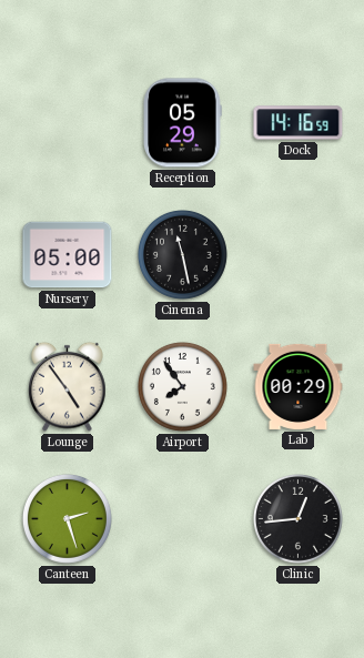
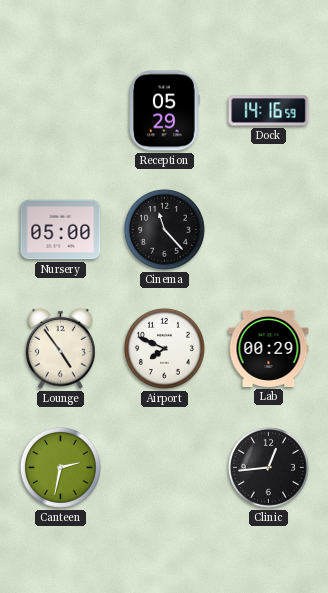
Cinema: 11:28 -> 11:23 (164, 229)
Airport: 7:54 -> 7:49 (164, 348)
Canteen: 2:27 -> 2:32 (60, 467)
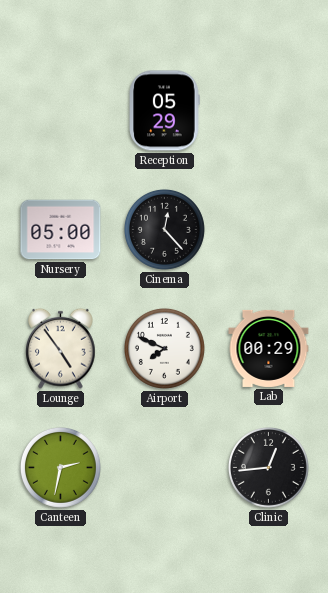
Dock: 14:16 -> none (269, 111)
Cinema: 11:23 -> 12:23 (164, 229)
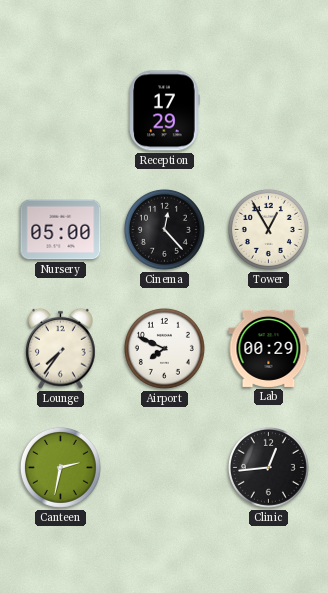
Reception: 05:29 -> 17:29 (164, 111)
Tower: none -> 12:55 (268, 229)
Lounge: 4:54 -> 7:36 (61, 348)
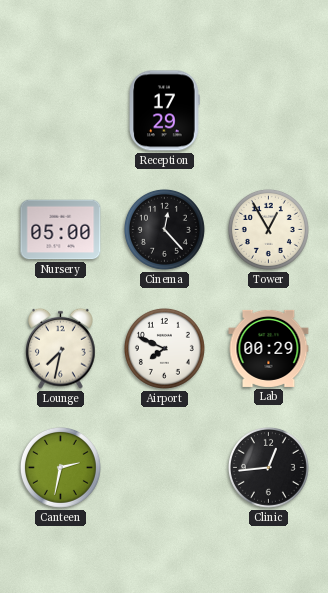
Lounge: 7:36 -> 7:32 (61, 348)
